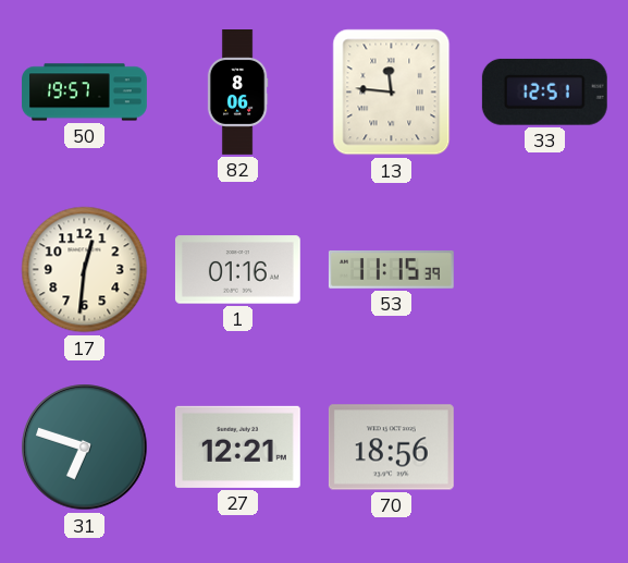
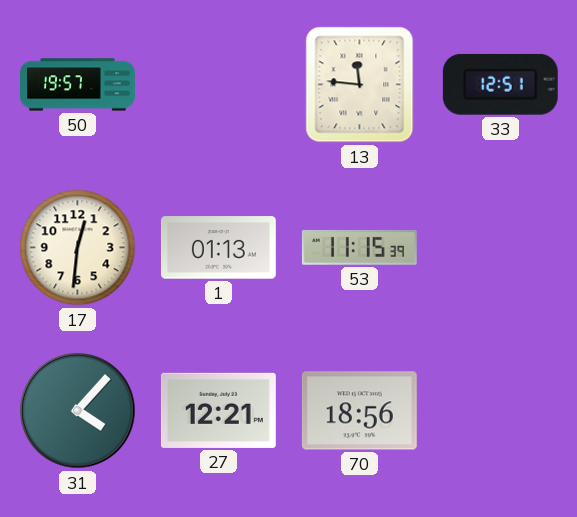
82: 8:06 -> none (237, 93)
1: 01:16 -> 01:13 (218, 248)
31: 6:48 -> 4:07 (78, 411)
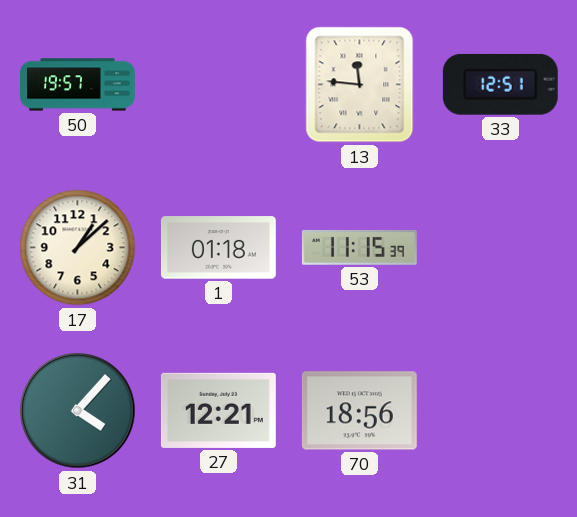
17: 12:31 -> 1:08 (78, 248)
1: 01:13 -> 01:18 (218, 248)
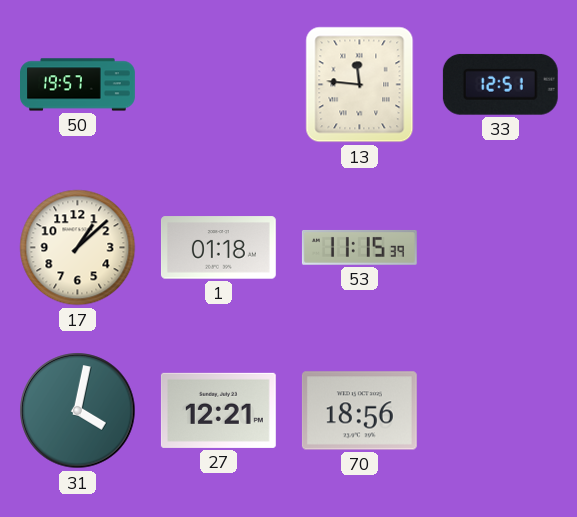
31: 4:07 -> 4:02 (78, 411)
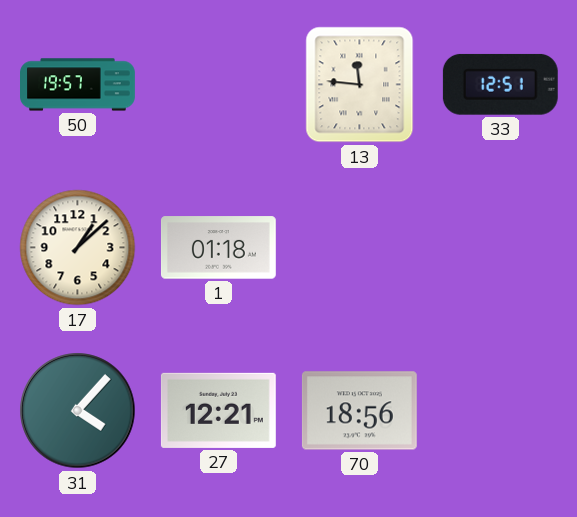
53: 11:15 -> none (359, 247)
31: 4:02 -> 4:07 (78, 411)
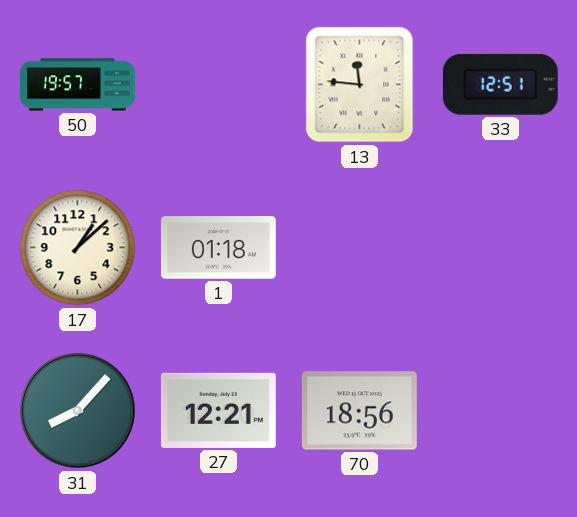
31: 4:07 -> 8:07 (78, 411)
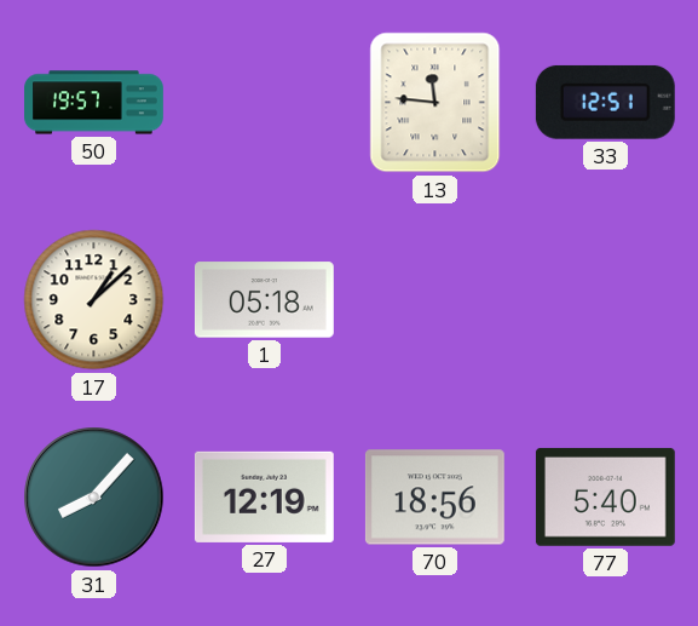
1: 01:18 -> 05:18 (264, 300)
27: 12:21 -> 12:19 (264, 496)
77: none -> 5:40 (605, 496)
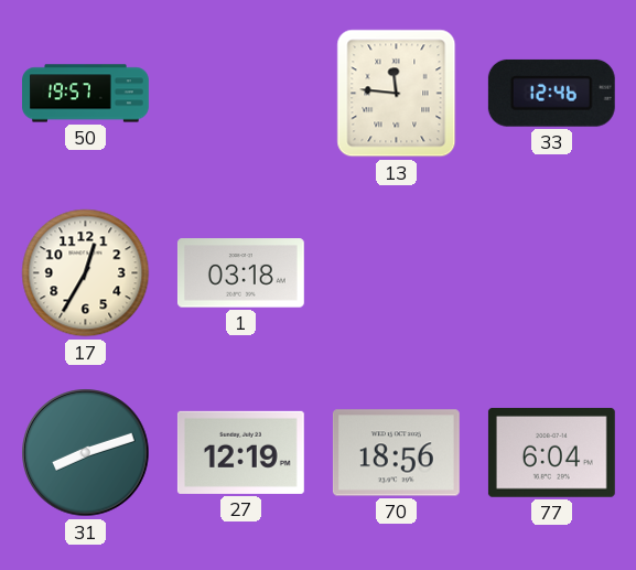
33: 12:51 -> 12:46 (551, 93)
17: 1:08 -> 12:35 (86, 273)
1: 05:18 -> 03:18 (240, 273)
31: 8:07 -> 8:12 (86, 453)
77: 5:40 -> 6:04 (551, 452)
